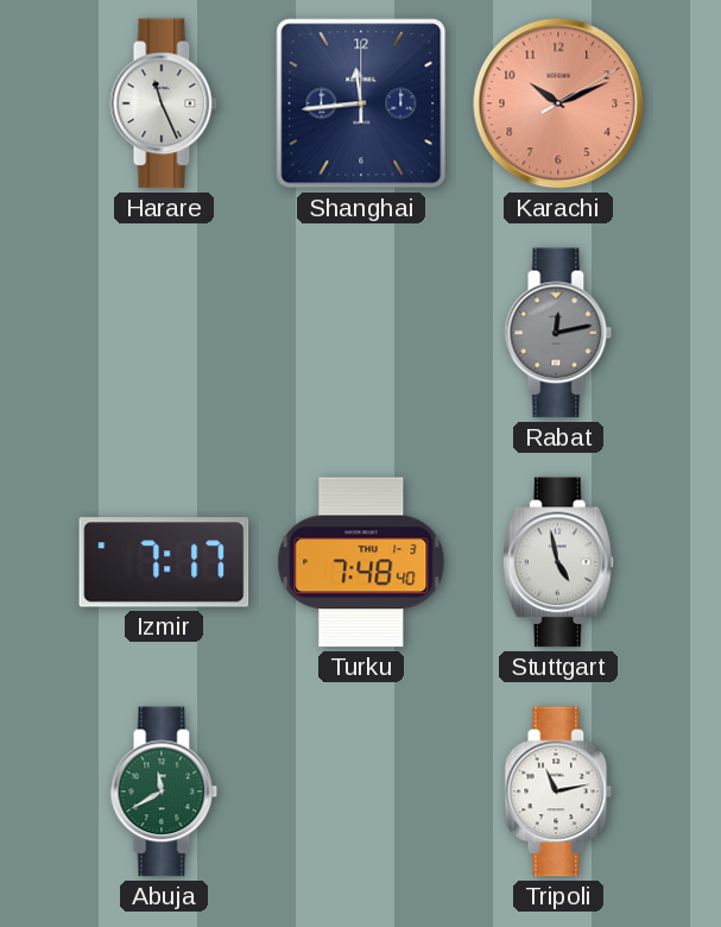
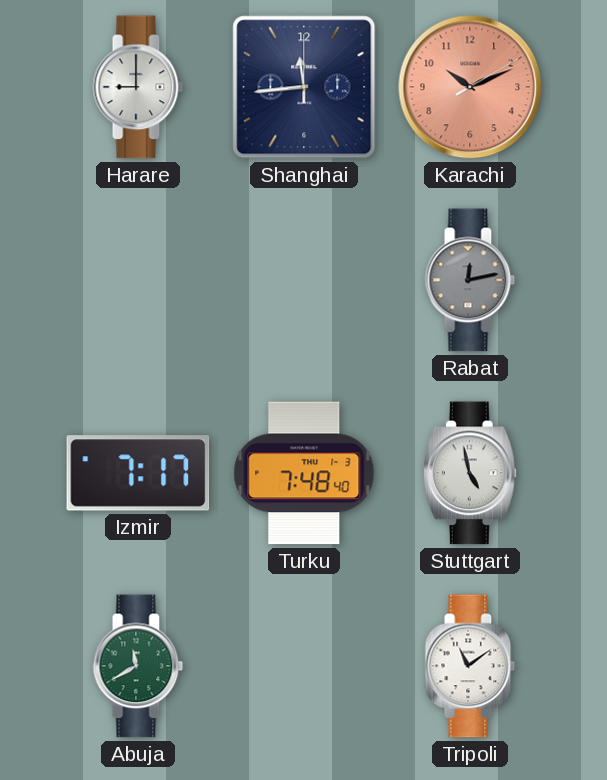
Harare: 11:26 -> 9:00 (138, 87)
Tripoli: 11:13 -> 11:09 (470, 666)
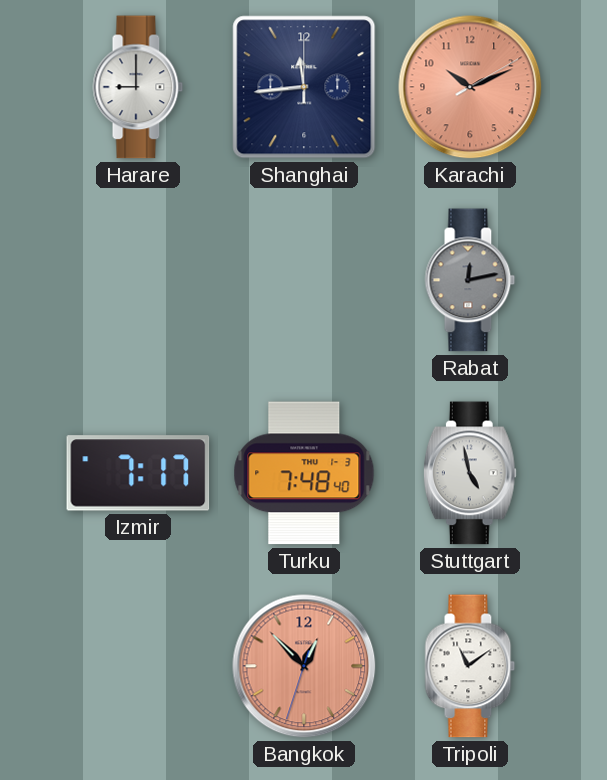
Abuja: 11:40 -> none (138, 666)
Bangkok: none -> 12:52 (304, 666)
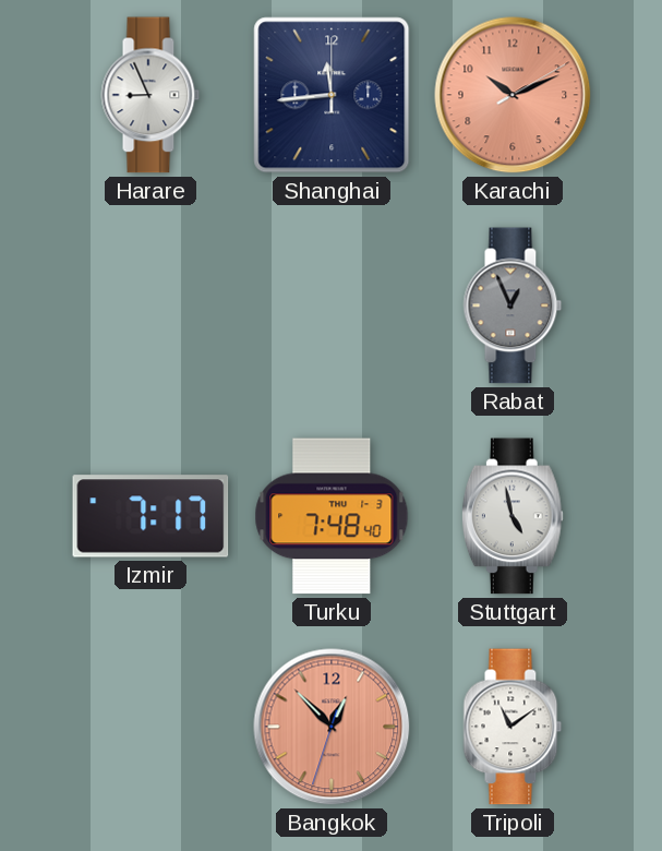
Harare: 9:00 -> 8:56 (151, 95)
Rabat: 12:13 -> 12:56 (513, 305)
